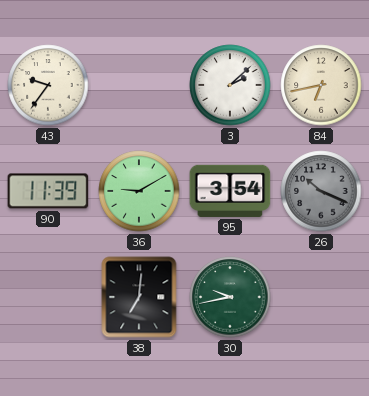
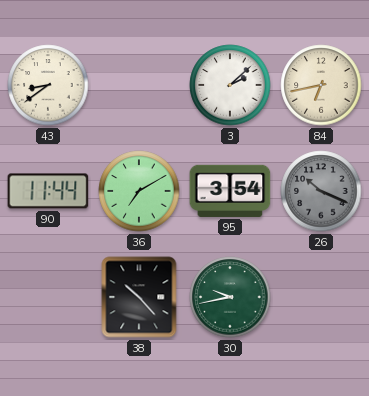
43: 9:36 -> 8:39 (48, 85)
90: 11:39 -> 11:44 (48, 191)
36: 9:10 -> 7:10 (139, 191)
38: 7:01 -> 10:23 (139, 297)
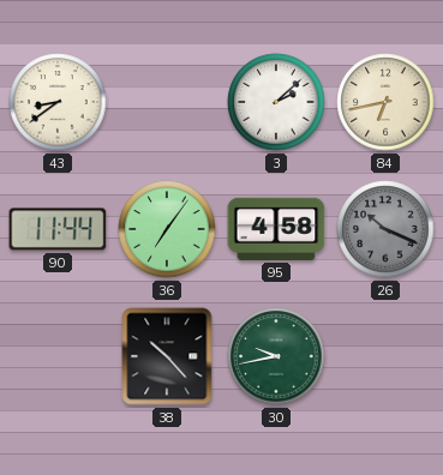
36: 7:10 -> 7:06 (167, 229)
95: 3:54 -> 4:58 (276, 229)
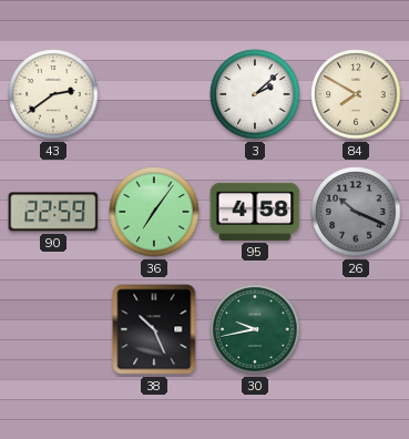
43: 8:39 -> 2:39 (53, 94)
84: 6:43 -> 7:50 (356, 94)
90: 11:44 -> 22:59 (53, 212)
38: 10:23 -> 10:26 (154, 329)
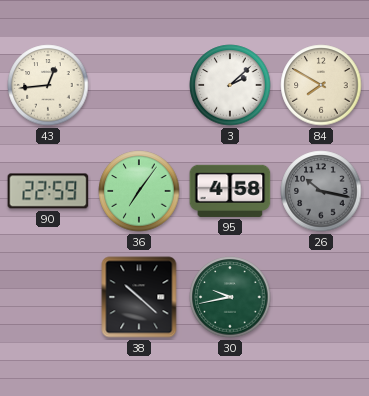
43: 2:39 -> 12:44 (48, 85)
26: 10:19 -> 10:17 (321, 191)
38: 10:26 -> 10:22 (139, 297)
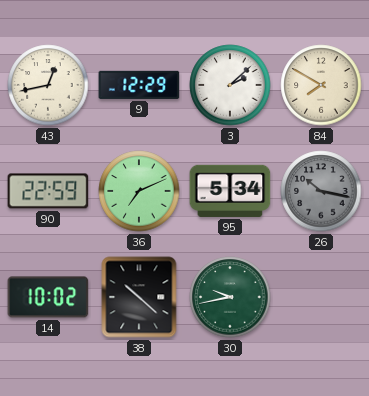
43: 12:44 -> 12:43 (48, 85)
9: none -> 12:29 (139, 85)
36: 7:06 -> 7:11 (139, 191)
95: 4:58 -> 5:34 (230, 191)
14: none -> 10:02 (48, 297)
